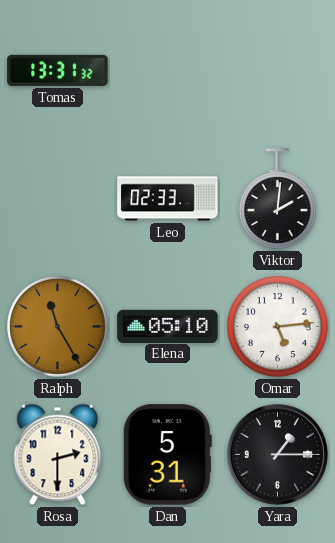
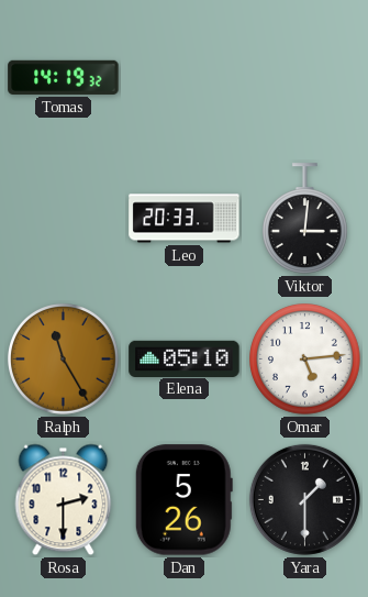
Tomas: 13:31 -> 14:19 (64, 77)
Leo: 02:33 -> 20:33 (185, 219)
Viktor: 2:01 -> 3:01 (305, 219)
Dan: 5:31 -> 5:26 (183, 500)
Yara: 1:15 -> 1:30 (304, 499)
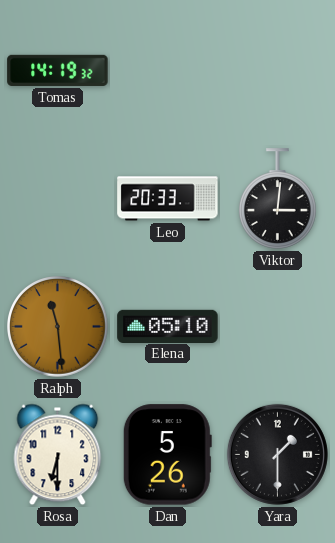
Ralph: 11:25 -> 11:29 (58, 327)
Omar: 5:14 -> none (305, 360)
Rosa: 2:30 -> 6:30 (58, 455)
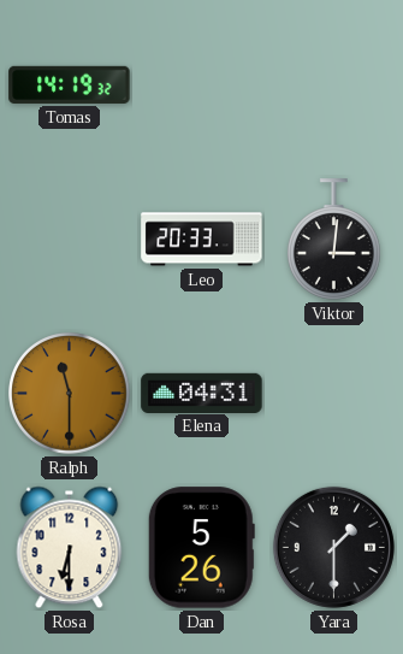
Ralph: 11:29 -> 11:30 (70, 394)
Elena: 05:10 -> 04:31 (202, 393)
